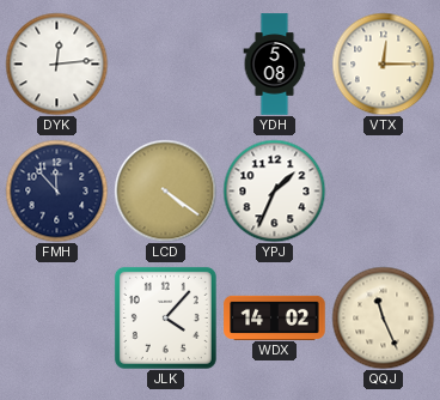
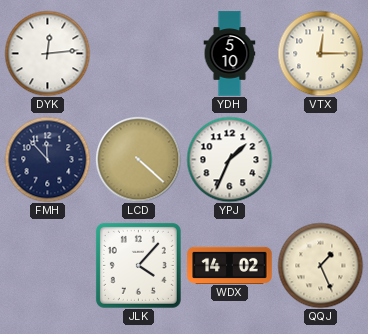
YDH: 5:08 -> 5:10 (230, 54)
LCD: 4:21 -> 4:22 (138, 159)
QQJ: 11:26 -> 1:26 (320, 265)
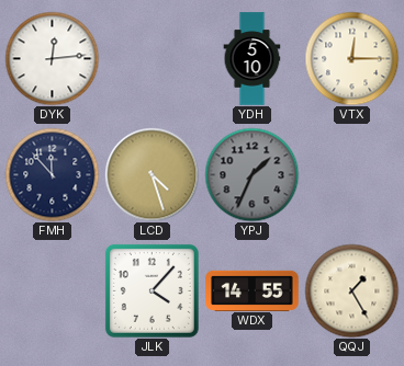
LCD: 4:22 -> 4:27 (151, 174)
YPJ dial: white -> grey (251, 174)
WDX: 14:02 -> 14:55 (252, 290)
QQJ: 1:26 -> 1:25 (351, 290)
